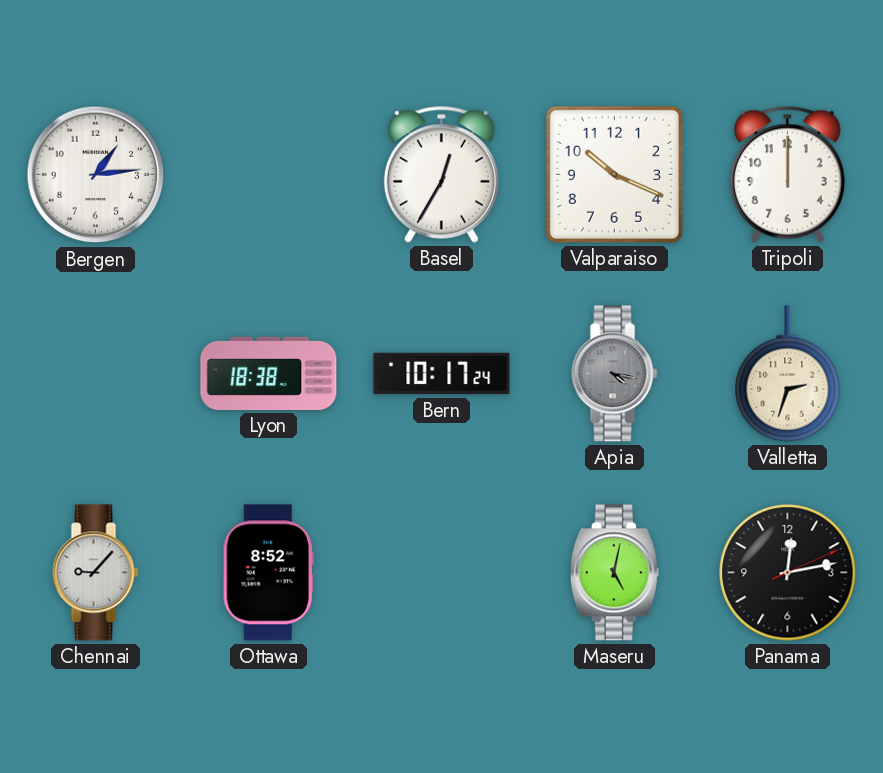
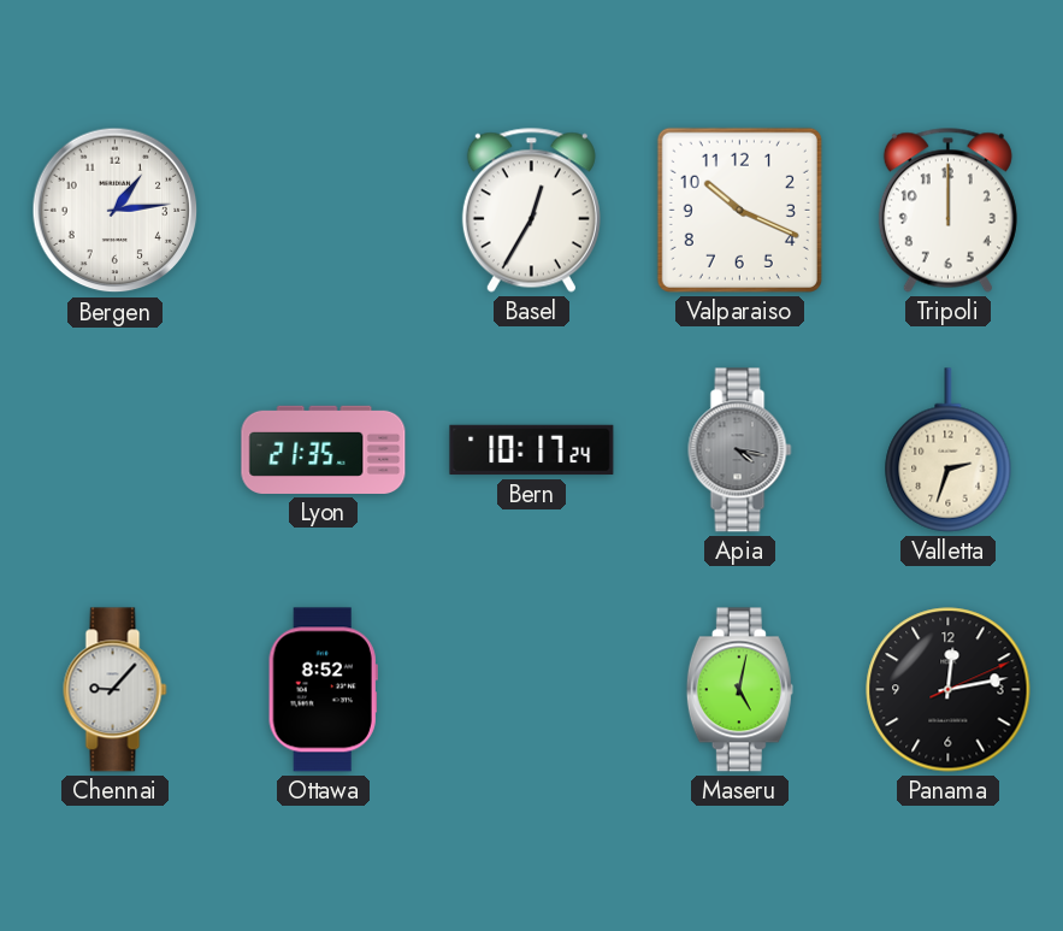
Lyon: 18:38 -> 21:35 (324, 449)
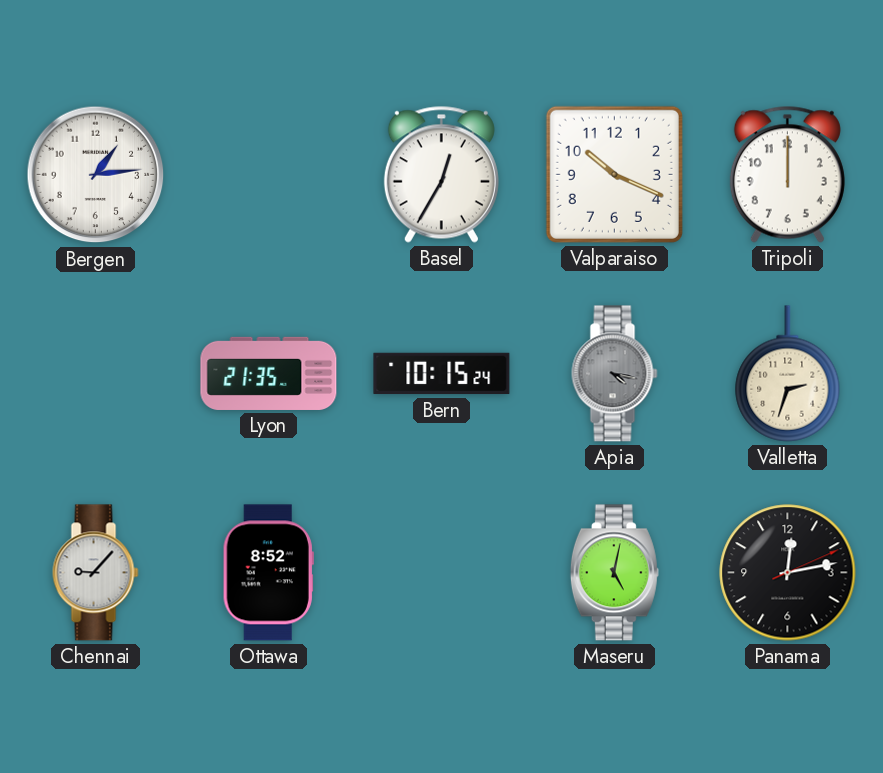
Bern: 10:17 -> 10:15 (442, 374)
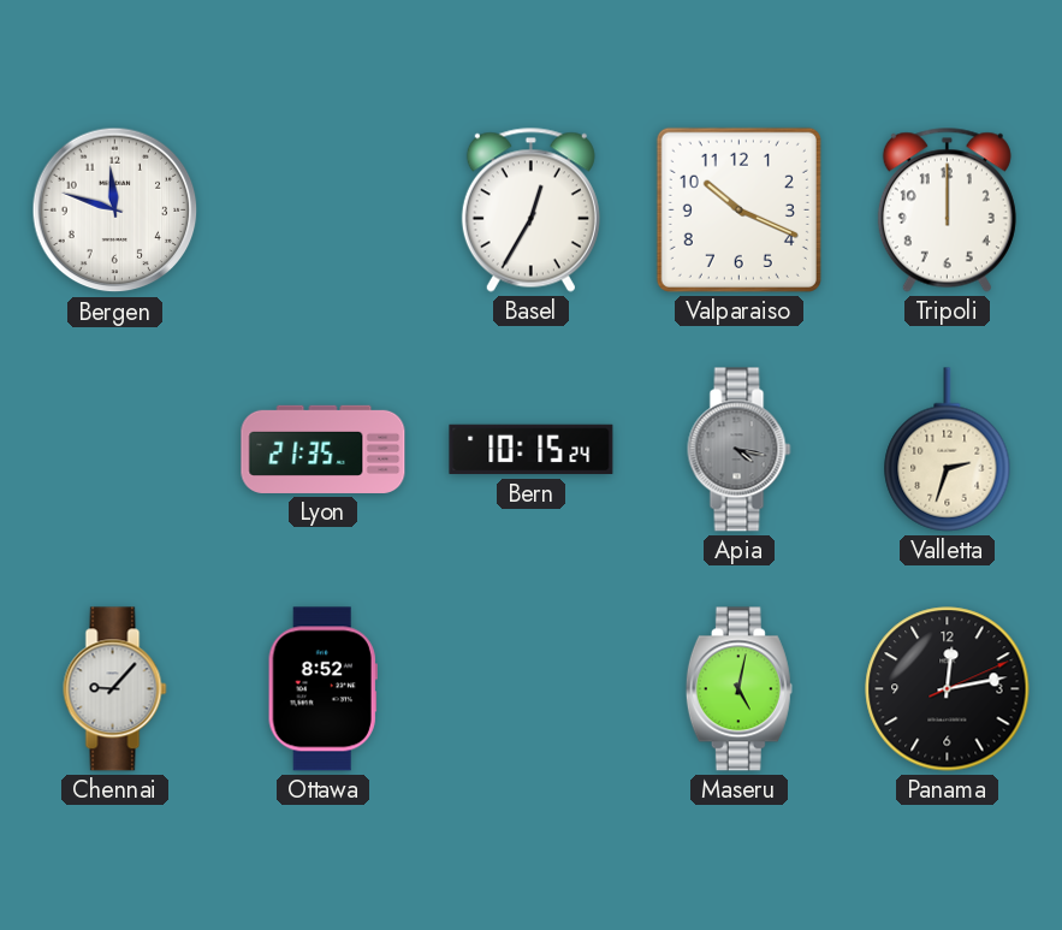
Bergen: 1:14 -> 11:48 (115, 211)
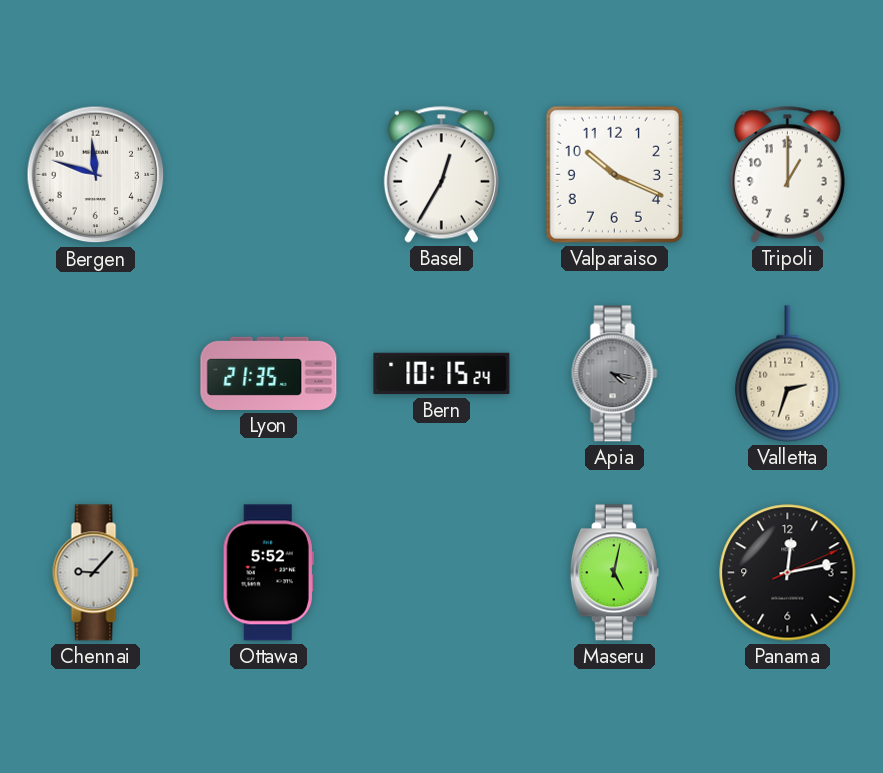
Tripoli: 12:00 -> 1:00 (787, 174)
Ottawa: 8:52 -> 5:52 (268, 573)
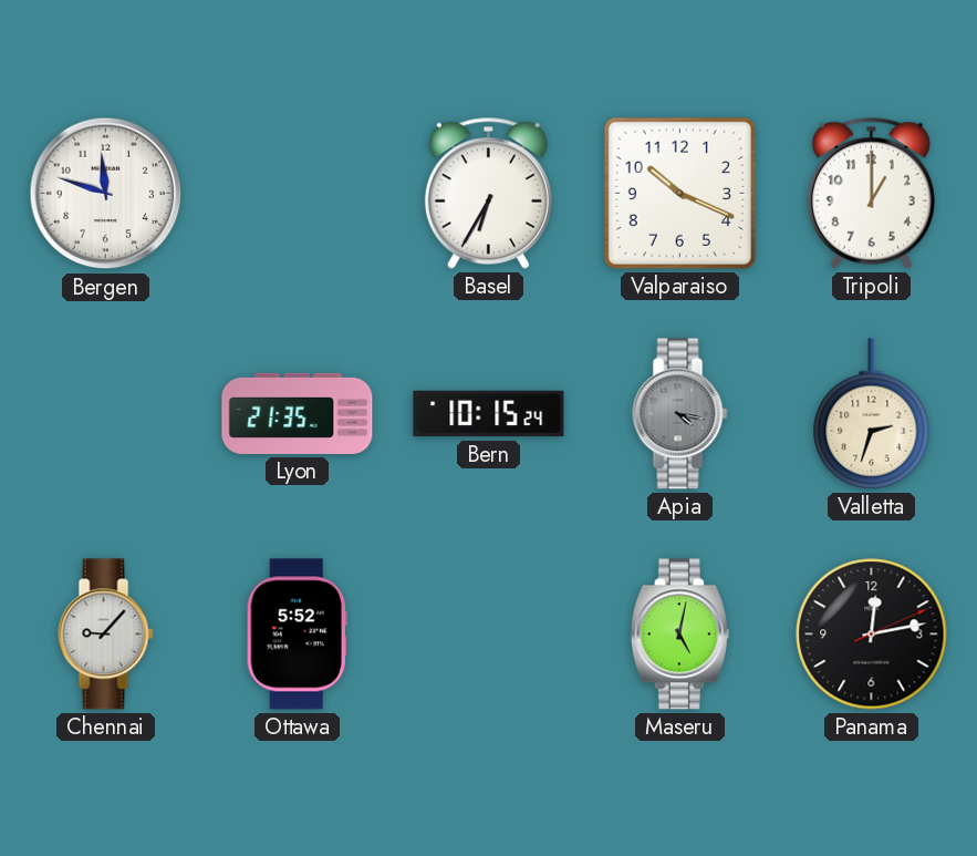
Basel: 12:35 -> 6:35 (488, 193)
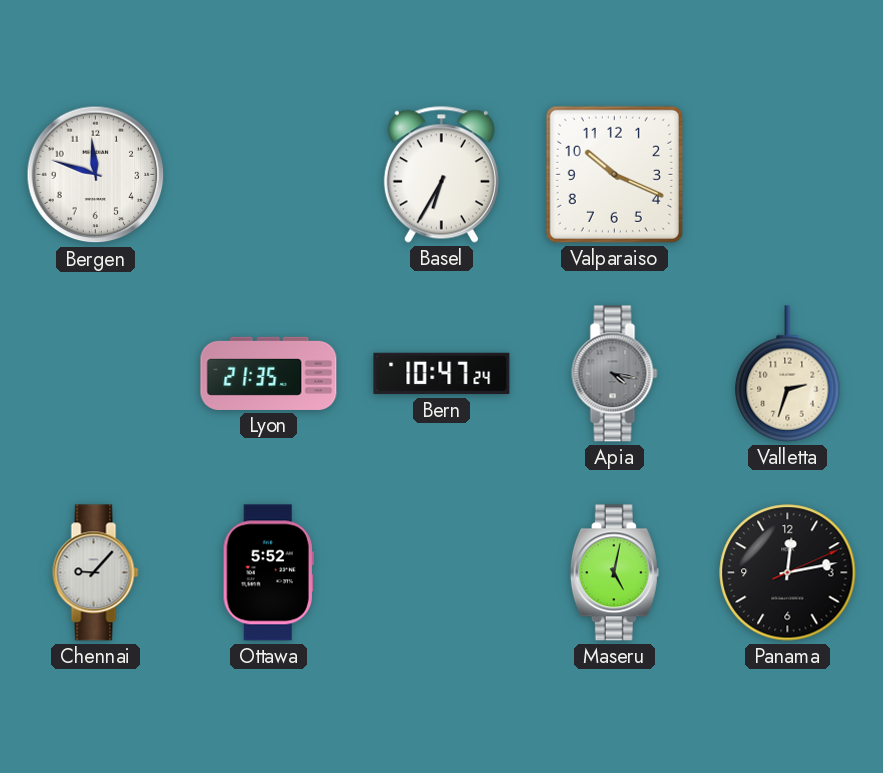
Tripoli: 1:00 -> none (871, 193)
Bern: 10:15 -> 10:47 (442, 374)
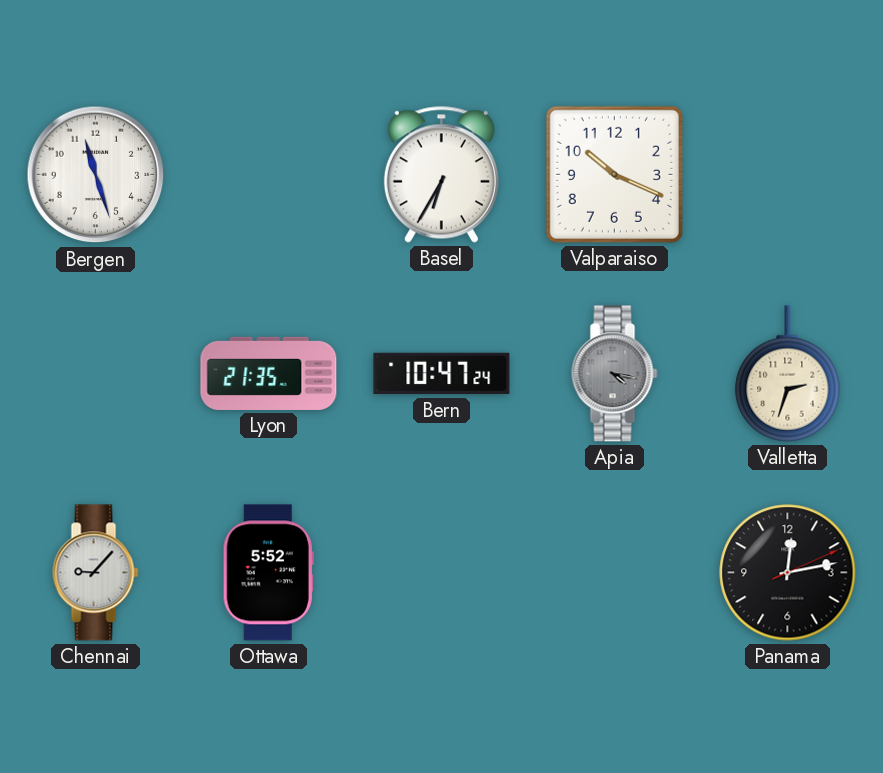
Bergen: 11:48 -> 11:27 (96, 175)
Maseru: 5:02 -> none (614, 573)
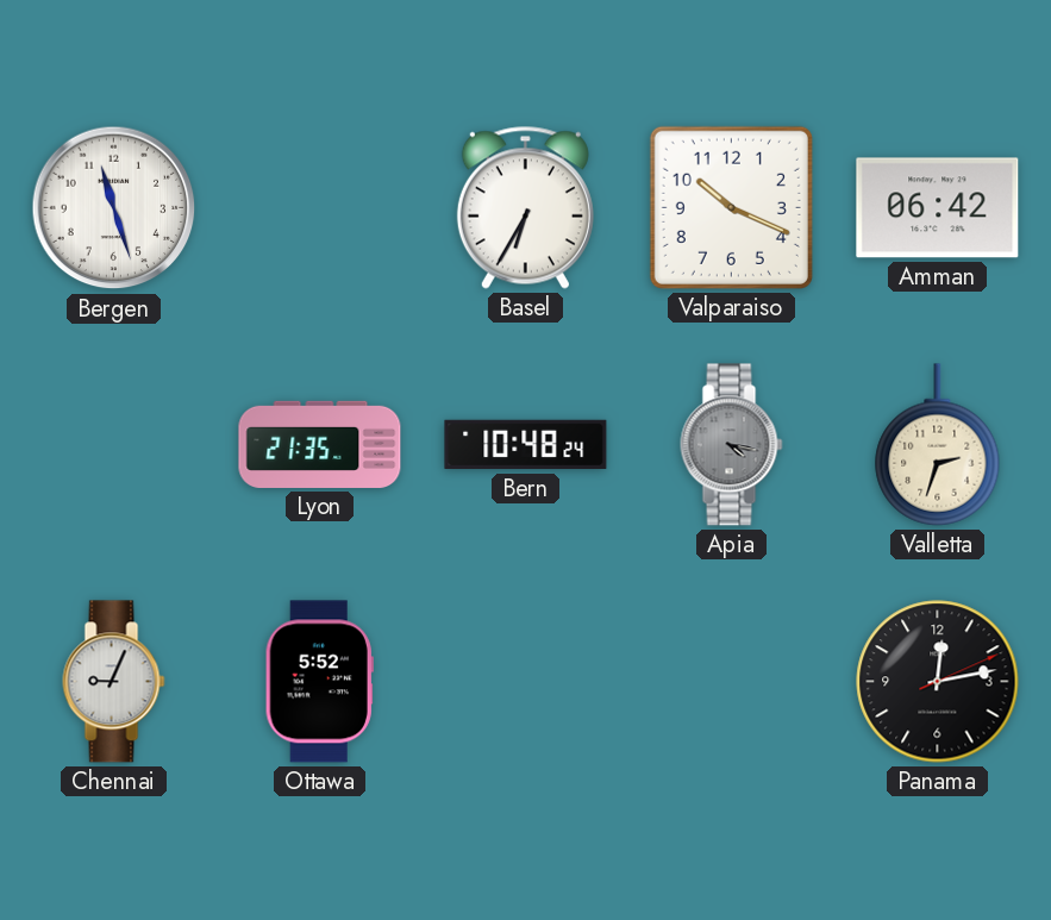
Amman: none -> 06:42 (938, 208)
Bern: 10:47 -> 10:48 (526, 445)
Chennai: 9:07 -> 9:04 (114, 682)
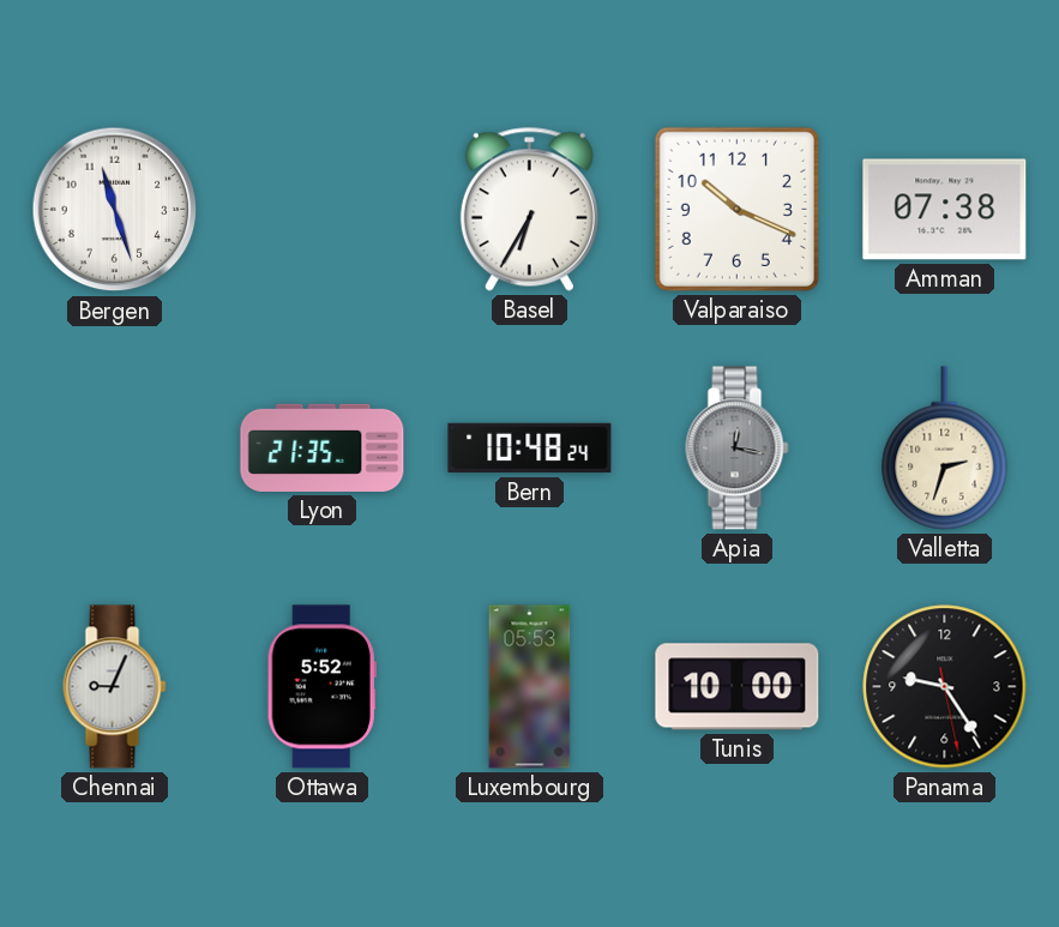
Amman: 06:42 -> 07:38 (945, 210)
Apia: 4:17 -> 12:17 (738, 449)
Luxembourg: none -> 05:53 (530, 687)
Tunis: none -> 10:00 (738, 687)
Panama: 12:13 -> 9:24 (945, 687)
